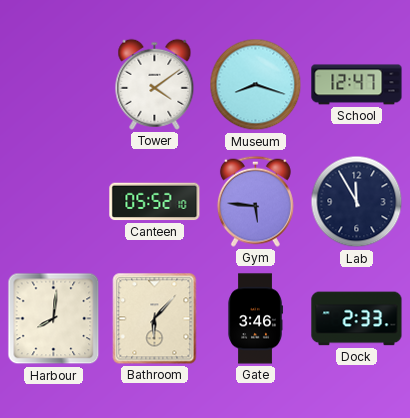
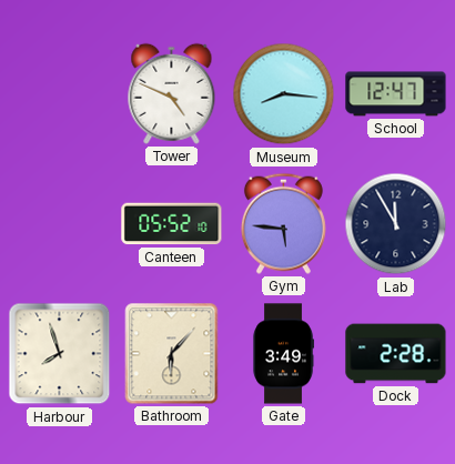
Tower: 4:09 -> 4:49 (172, 93)
Museum: 8:18 -> 8:16 (284, 94)
Harbour: 8:01 -> 7:57 (60, 354)
Gate: 3:46 -> 3:49 (283, 354)
Dock: 2:33 -> 2:28 (396, 354)
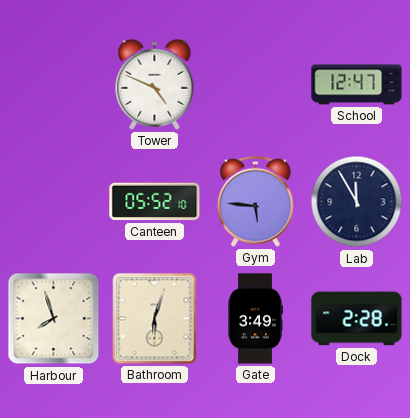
Museum: 8:16 -> none (284, 94)
Bathroom: 6:07 -> 6:03 (155, 319)
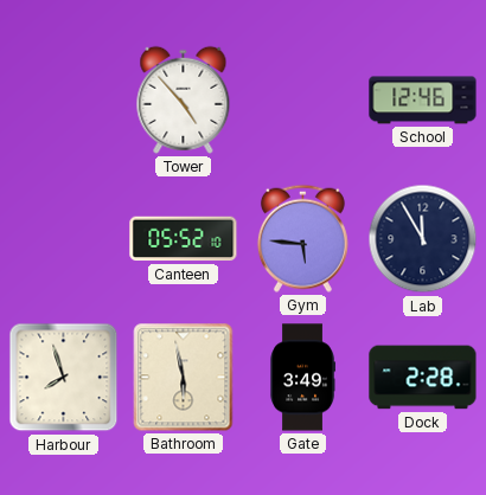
Tower: 4:49 -> 4:53 (184, 99)
School: 12:47 -> 12:46 (423, 101)
Bathroom: 6:03 -> 5:58 (184, 378)
